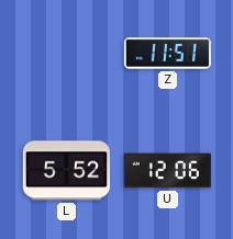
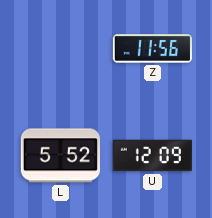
Z: 11:51 -> 11:56 (152, 49)
U: 12:06 -> 12:09 (152, 156)
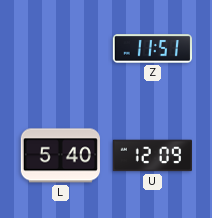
Z: 11:56 -> 11:51 (152, 49)
L: 5:52 -> 5:40 (60, 156)
